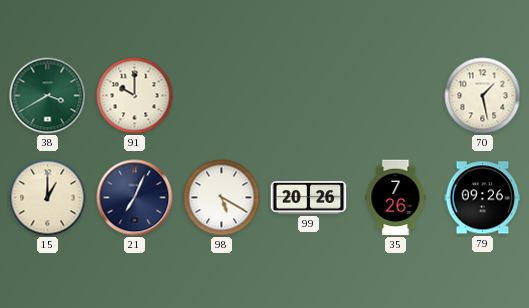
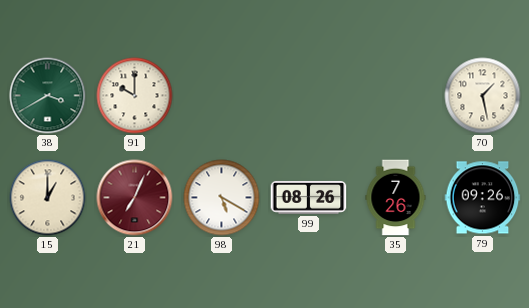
21 dial: navy -> burgundy (135, 198)
99: 20:26 -> 08:26 (309, 197)
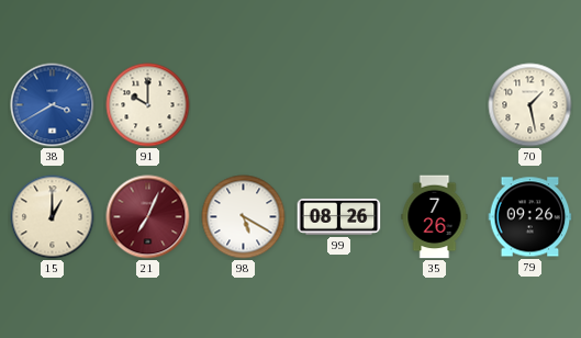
38 dial: green -> blue (53, 105)
